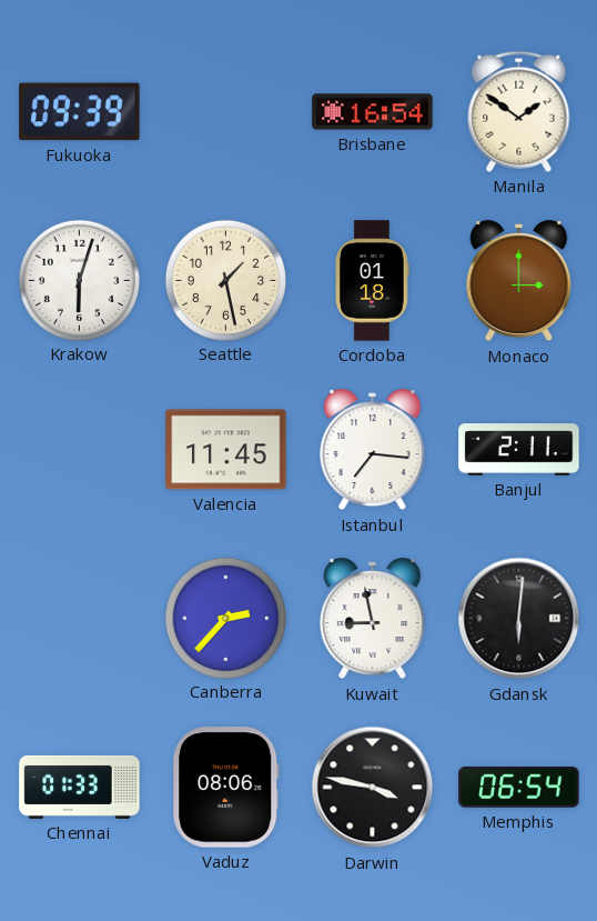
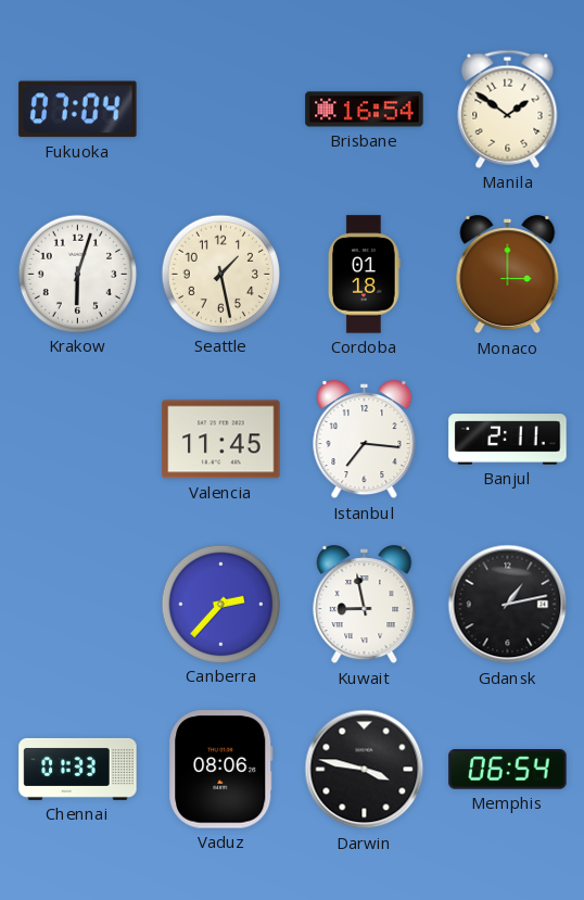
Fukuoka: 09:39 -> 07:04 (78, 110)
Gdansk: 6:01 -> 1:13 (508, 605)
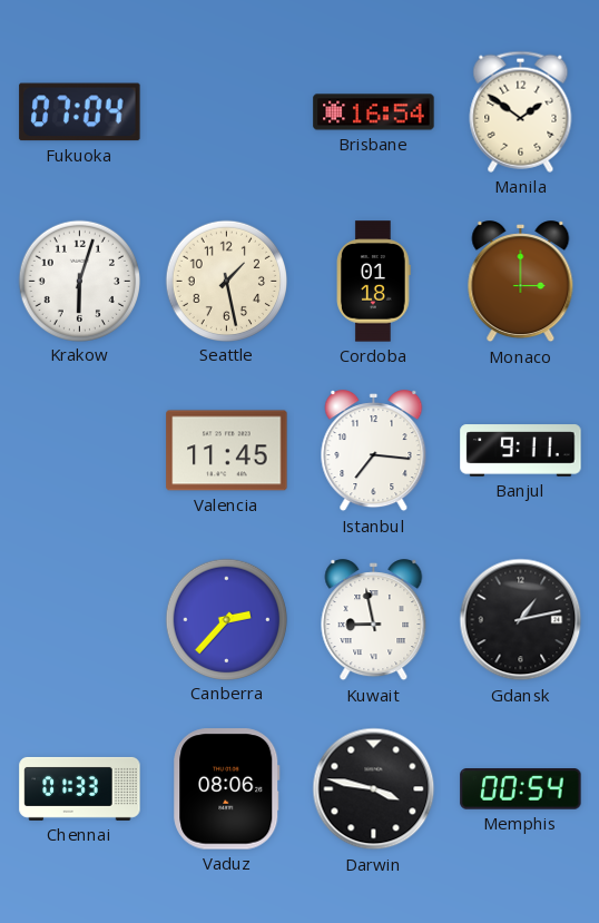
Banjul: 2:11 -> 9:11 (521, 451)
Memphis: 06:54 -> 00:54 (521, 789)
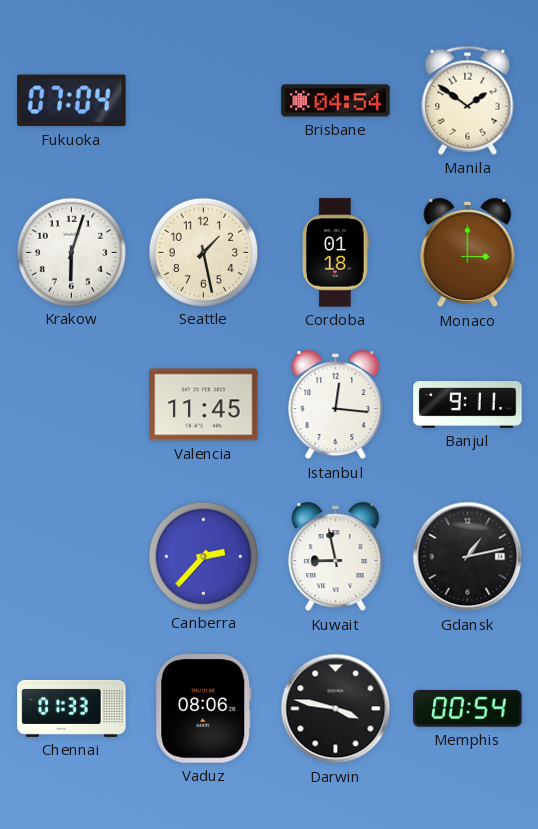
Brisbane: 16:54 -> 04:54 (336, 101)
Istanbul: 7:16 -> 12:16 (336, 405)
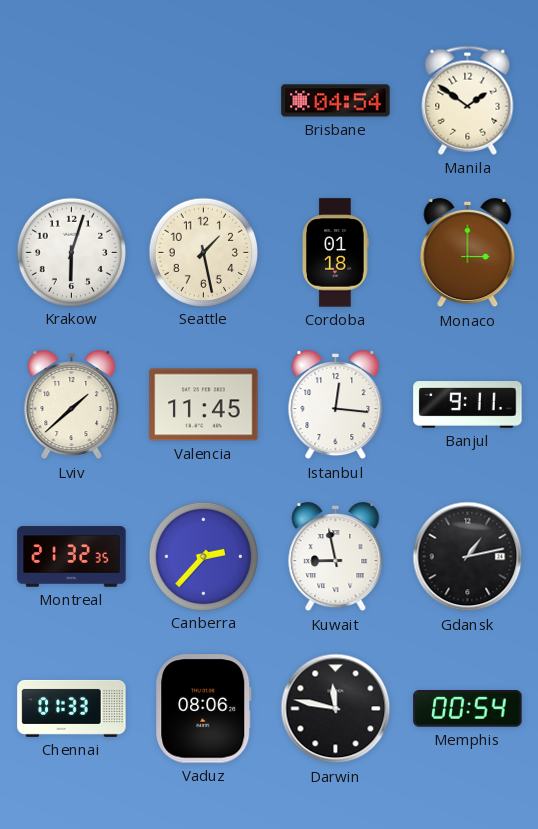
Fukuoka: 07:04 -> none (72, 101)
Lviv: none -> 1:38 (72, 405)
Montreal: none -> 21:32 (72, 557)
Darwin: 3:47 -> 11:47 (336, 709)
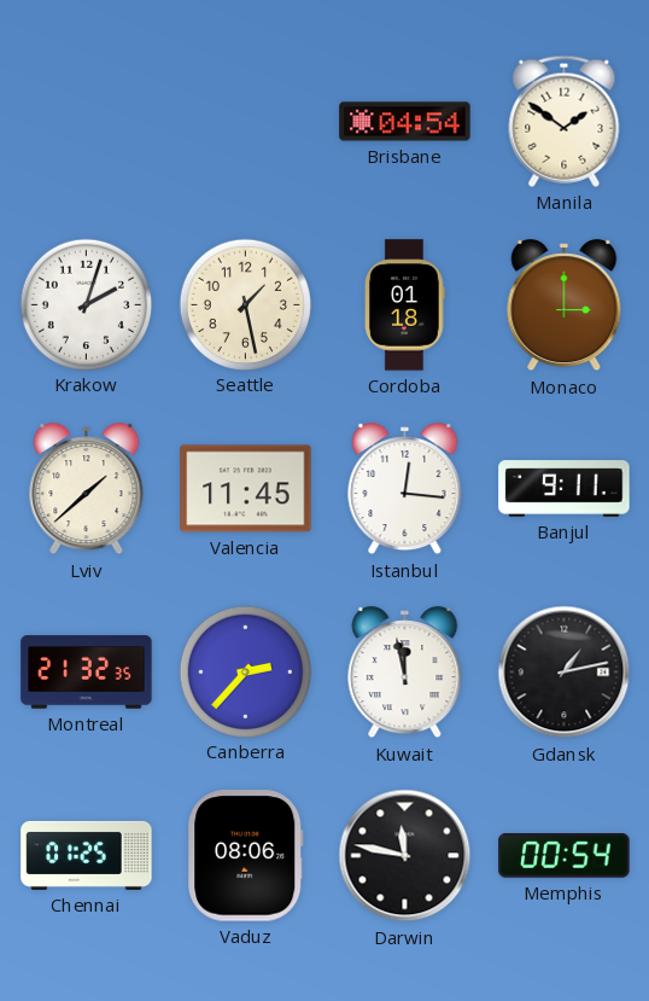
Krakow: 6:03 -> 2:03 (86, 304)
Kuwait: 8:58 -> 11:58 (405, 673)
Chennai: 01:33 -> 01:25 (87, 855)
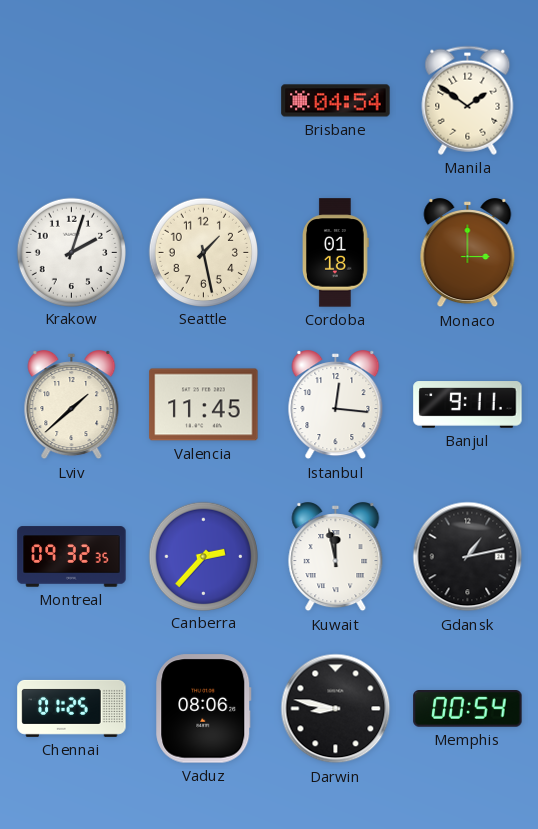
Montreal: 21:32 -> 09:32 (72, 557)
Darwin: 11:47 -> 8:47 (336, 709)
